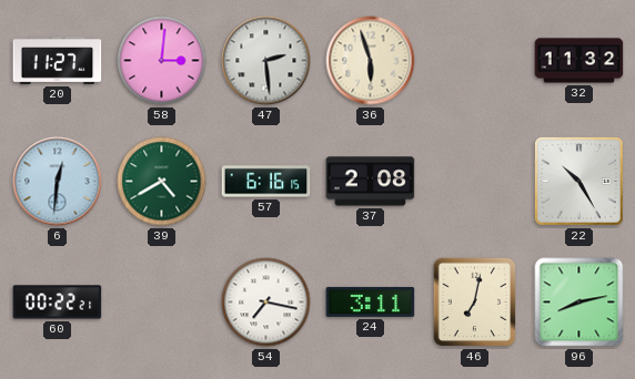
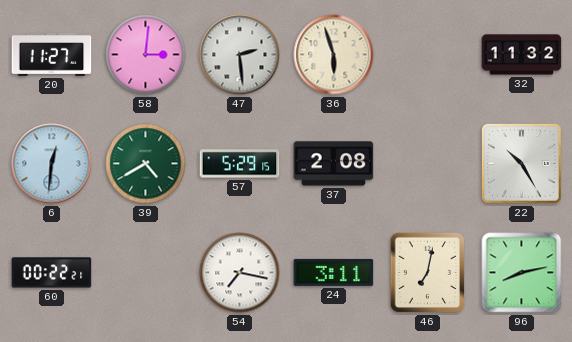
57: 6:16 -> 5:29 (240, 164)
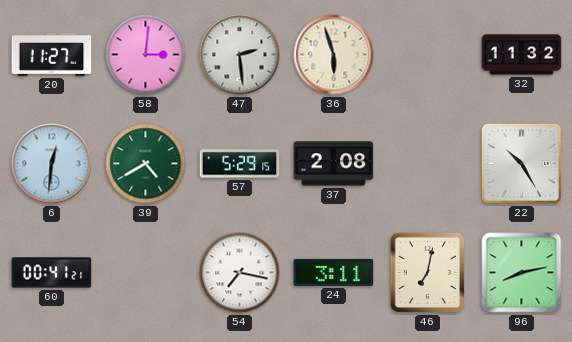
60: 00:22 -> 00:41 (52, 273)
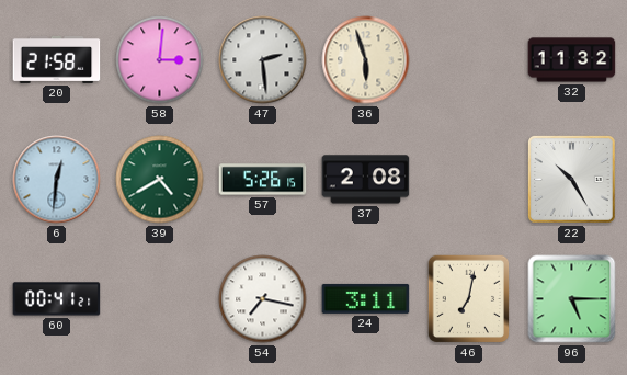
20: 11:27 -> 21:58 (57, 59)
57: 5:29 -> 5:26 (263, 180)
96: 8:13 -> 5:15 (572, 299)
